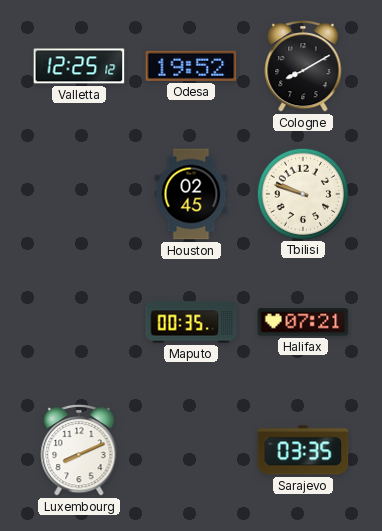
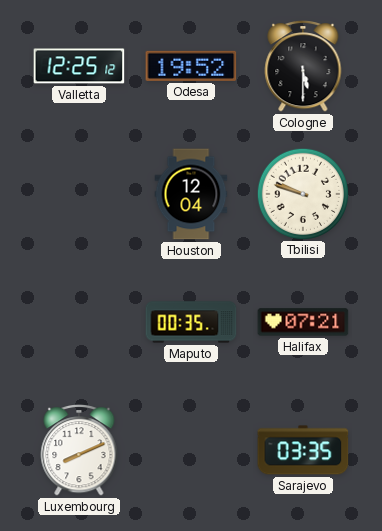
Cologne: 8:10 -> 5:30 (303, 67)
Houston: 02:45 -> 12:04 (191, 194)
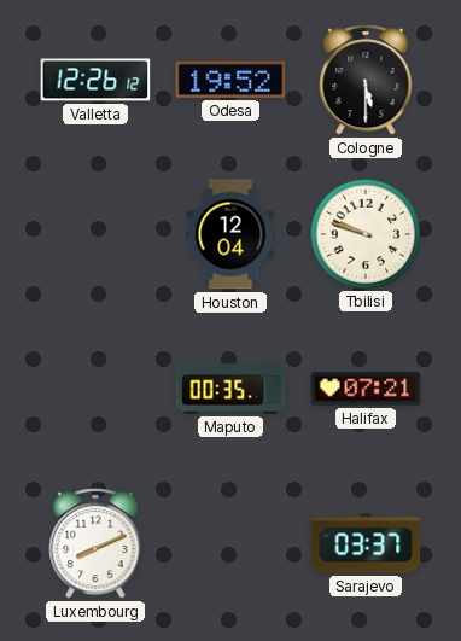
Valletta: 12:25 -> 12:26 (95, 80)
Sarajevo: 03:35 -> 03:37 (366, 543)
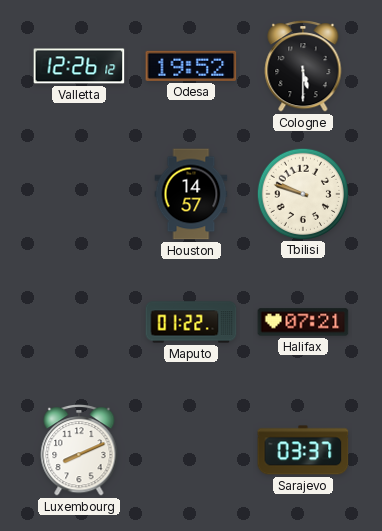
Houston: 12:04 -> 14:57 (191, 194)
Maputo: 00:35 -> 01:22 (191, 322)
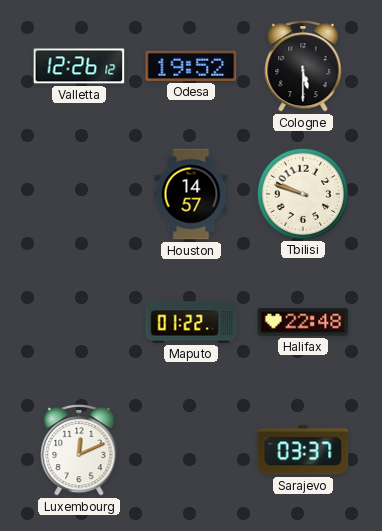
Halifax: 07:21 -> 22:48 (303, 322)
Luxembourg: 8:11 -> 12:11 (79, 451)
